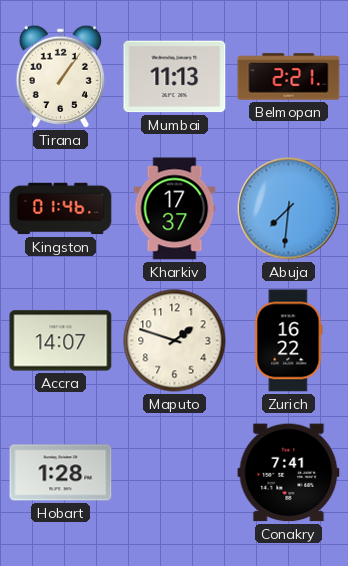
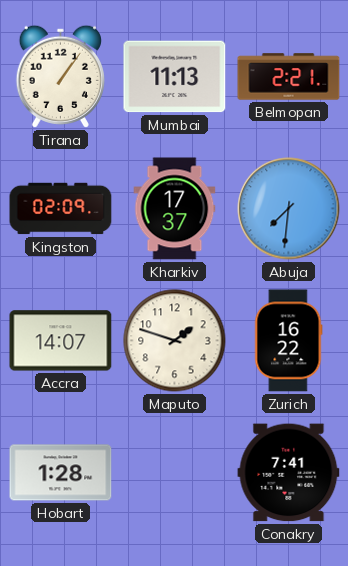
Kingston: 01:46 -> 02:09 (61, 209)
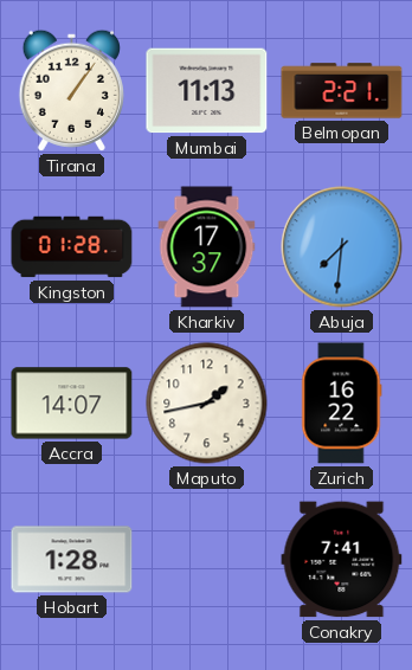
Kingston: 02:09 -> 01:28 (72, 247)
Maputo: 1:48 -> 1:43 (207, 404)
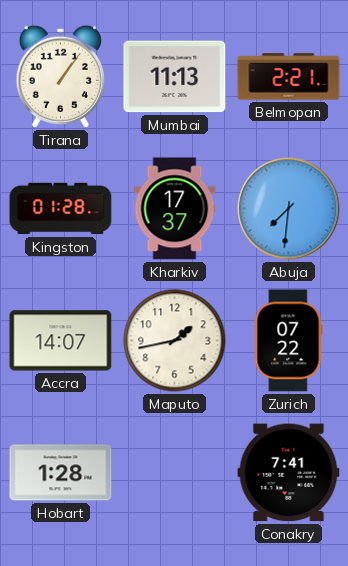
Zurich: 16:22 -> 07:22 (289, 341)
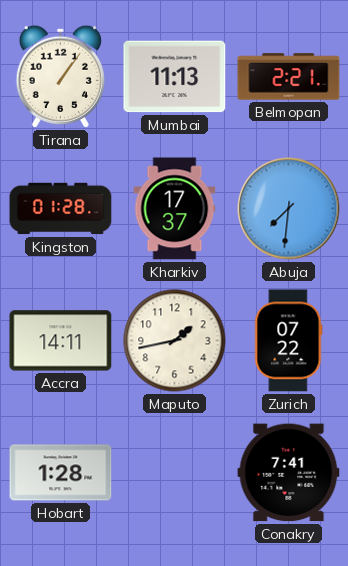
Accra: 14:07 -> 14:11 (61, 341)
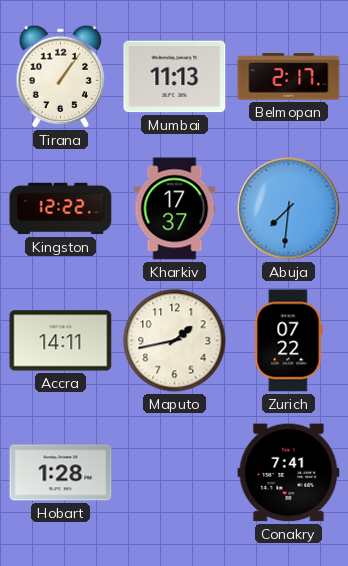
Belmopan: 2:21 -> 2:17 (289, 77)
Kingston: 01:28 -> 12:22 (61, 209)
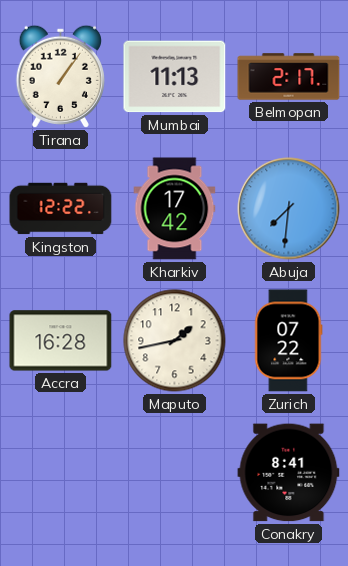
Kharkiv: 17:37 -> 17:42 (175, 209)
Accra: 14:11 -> 16:28 (61, 341)
Hobart: 1:28 -> none (61, 473)
Conakry: 7:41 -> 8:41 (289, 473)
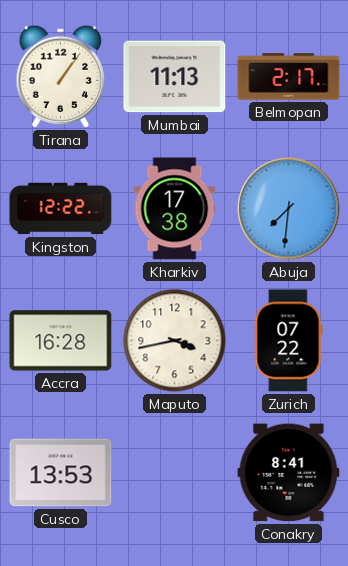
Kharkiv: 17:42 -> 17:38 (175, 209)
Maputo: 1:43 -> 3:43 (175, 341)
Cusco: none -> 13:53 (61, 473)
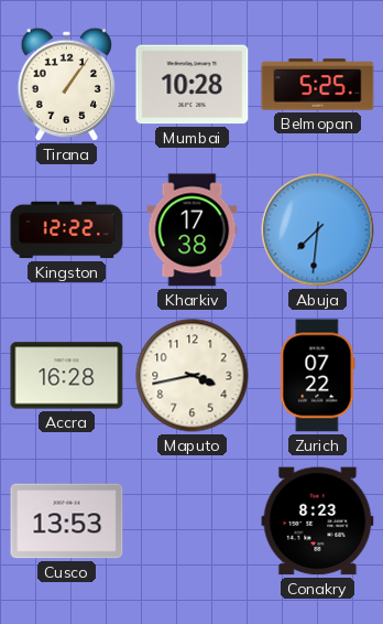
Mumbai: 11:13 -> 10:28 (193, 85)
Belmopan: 2:17 -> 5:25 (318, 85)
Conakry: 8:41 -> 8:23 (318, 521)
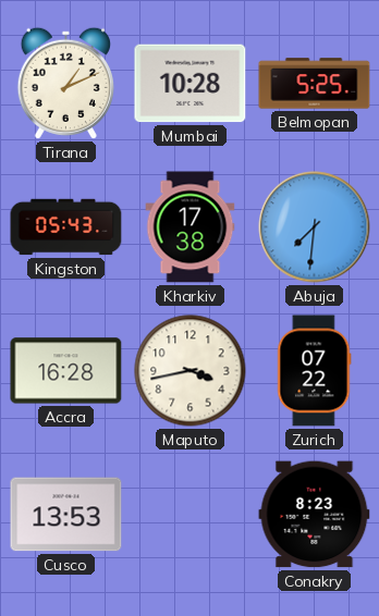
Tirana: 1:06 -> 1:11 (65, 83)
Kingston: 12:22 -> 05:43 (66, 227)
